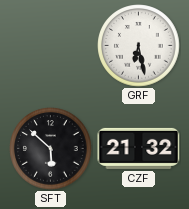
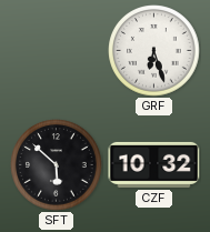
GRF: 6:28 -> 6:27 (154, 51)
CZF: 21:32 -> 10:32 (154, 164)
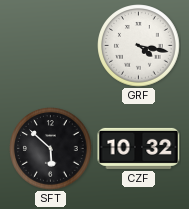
GRF: 6:27 -> 4:17 (139, 46)
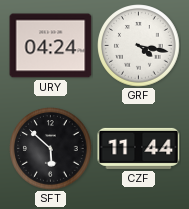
URY: none -> 04:24 (51, 46)
CZF: 10:32 -> 11:44 (139, 148)
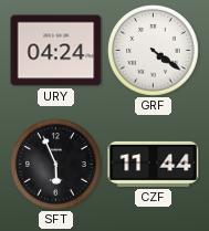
GRF: 4:17 -> 4:21 (154, 51)
SFT: 5:52 -> 5:56 (56, 165)
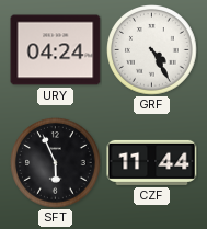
GRF: 4:21 -> 4:25 (152, 50)
